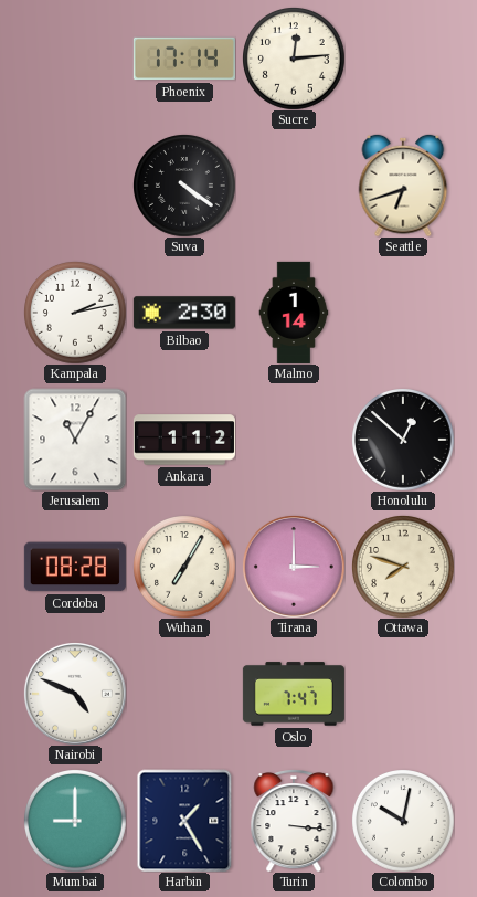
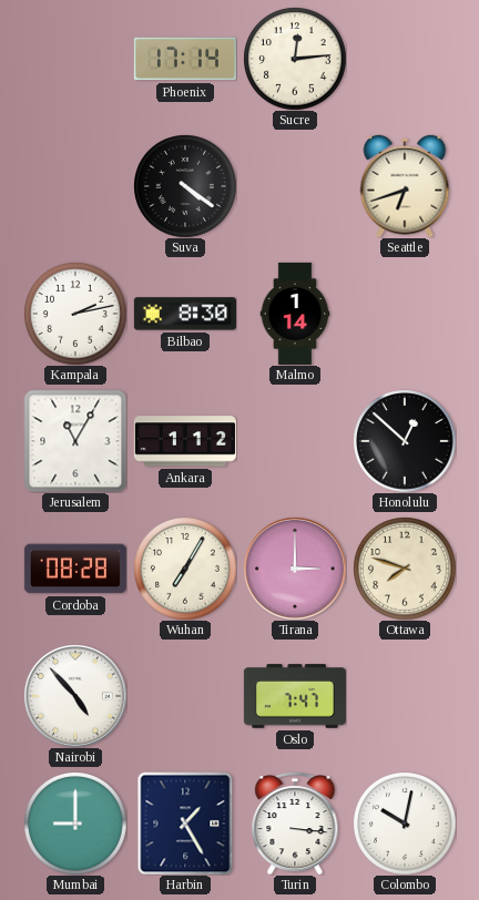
Bilbao: 2:30 -> 8:30 (185, 314)
Nairobi: 4:49 -> 4:53 (75, 696)
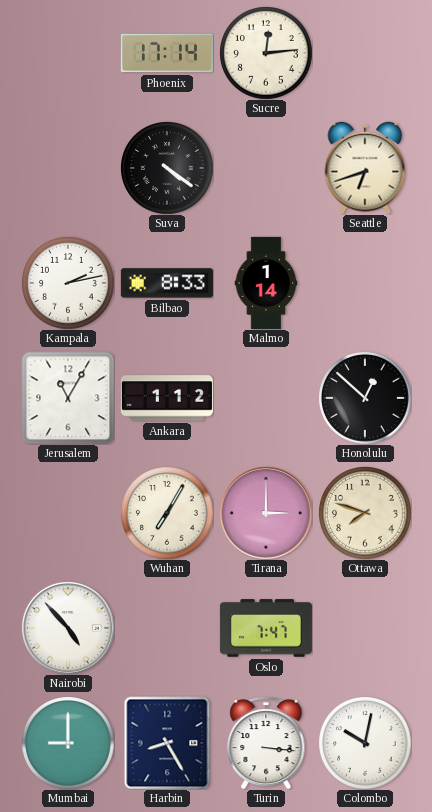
Bilbao: 8:30 -> 8:33 (167, 283)
Cordoba: 08:28 -> none (75, 569)
Harbin: 1:25 -> 8:25 (167, 743)
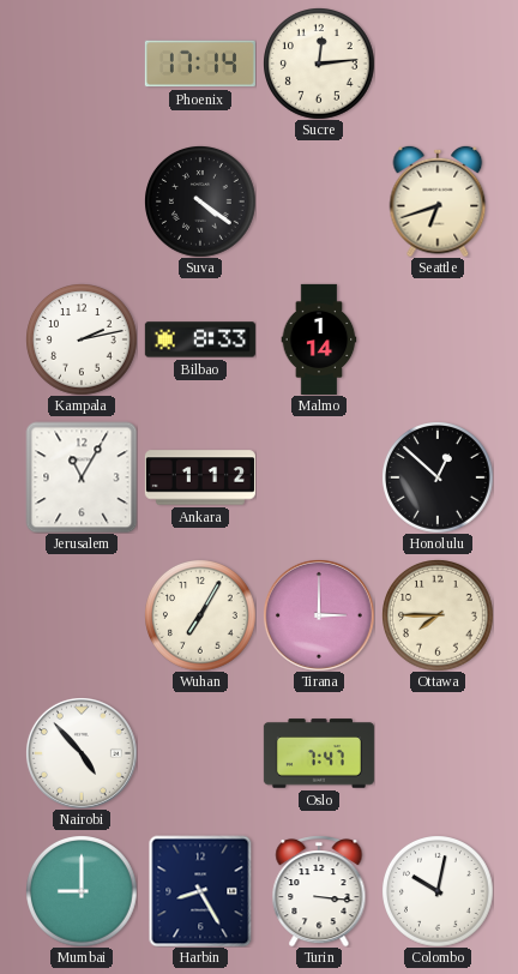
Ottawa: 7:48 -> 7:45 (438, 615)
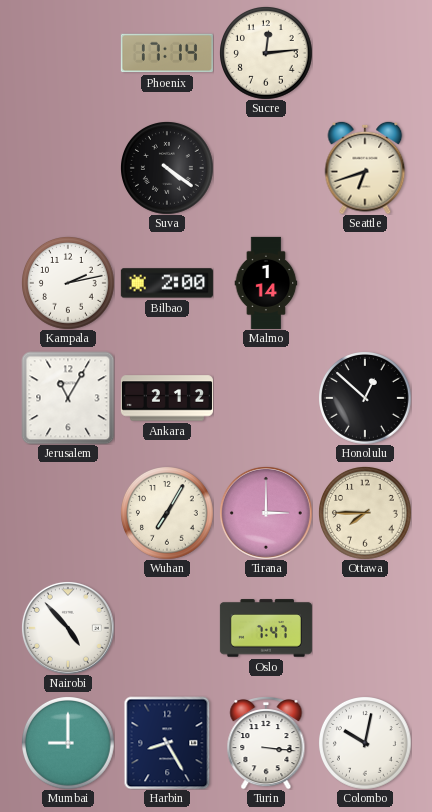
Bilbao: 8:33 -> 2:00 (167, 283)
Ankara: 1:12 -> 2:12 (167, 398)
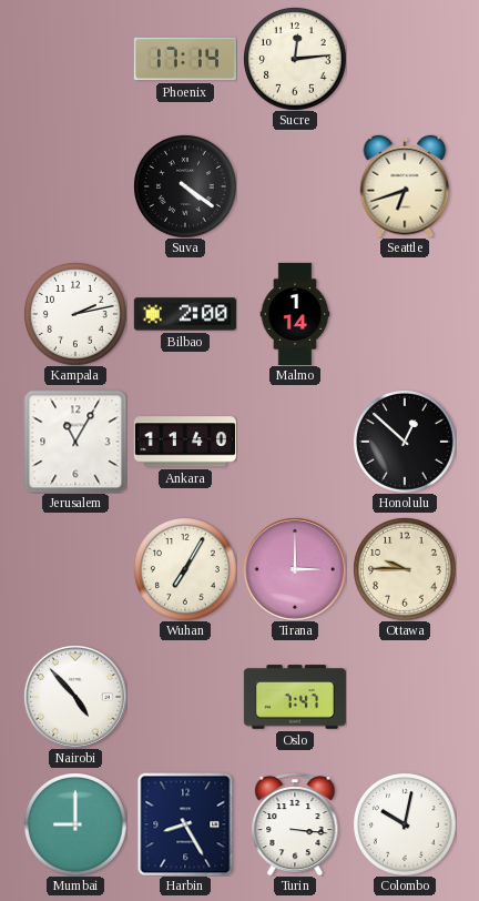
Ankara: 2:12 -> 11:40 (185, 442)
Ottawa: 7:45 -> 9:45 (405, 569)
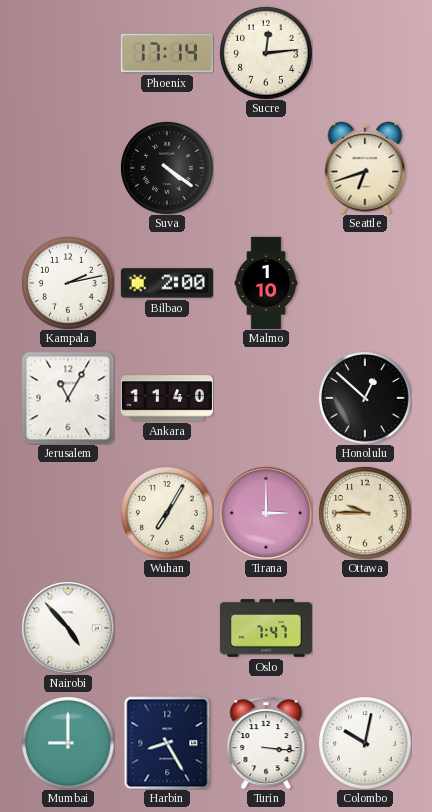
Malmo: 1:14 -> 1:10 (266, 283)
